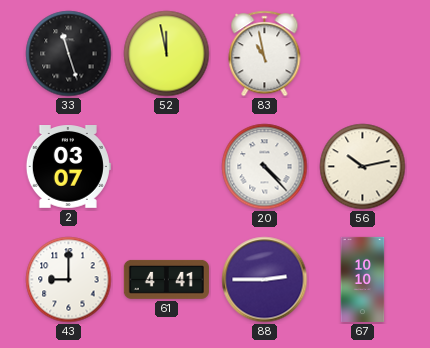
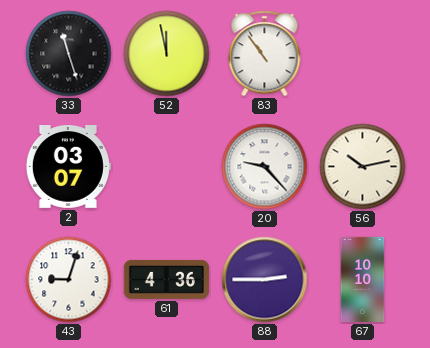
83: 10:58 -> 10:54 (265, 54)
20: 4:23 -> 9:23 (265, 167)
43: 9:00 -> 9:03 (69, 280)
61: 4:41 -> 4:36 (166, 279)
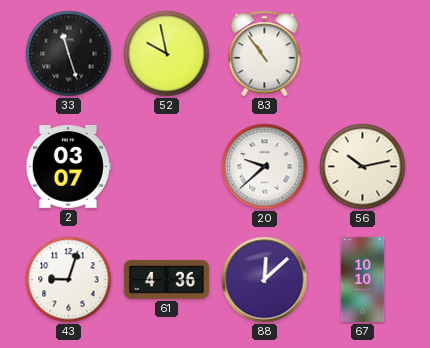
52: 11:58 -> 9:58 (167, 54)
20: 9:23 -> 9:38 (265, 167)
88: 2:45 -> 12:08 (265, 280)
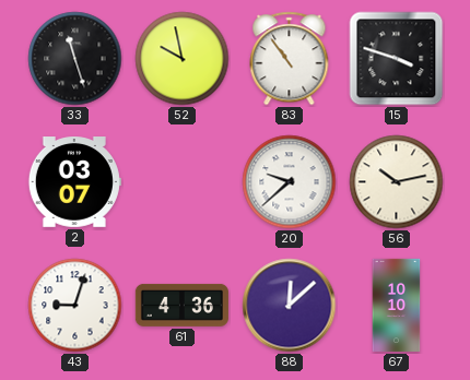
15: none -> 3:48 (397, 59)
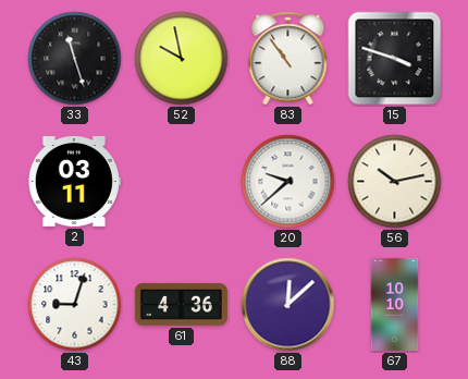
2: 03:07 -> 03:11 (74, 182)
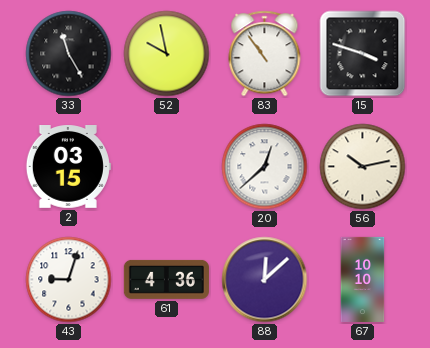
33: 11:27 -> 11:25 (69, 54)
2: 03:11 -> 03:15 (68, 167)
20: 9:38 -> 12:38 (265, 167)
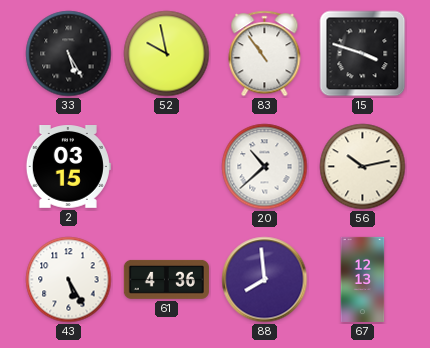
33: 11:25 -> 5:25 (69, 54)
20: 12:38 -> 10:38 (265, 167)
43: 9:03 -> 5:25 (69, 280)
88: 12:08 -> 7:59 (265, 280)
67: 10:10 -> 12:13 (363, 279)
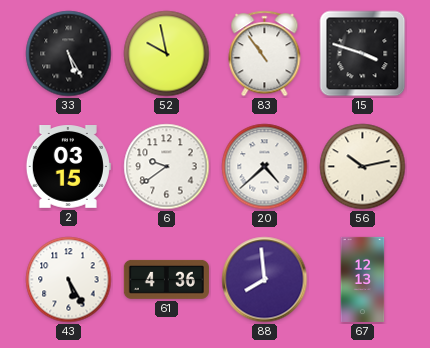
6: none -> 9:39 (167, 167)
20: 10:38 -> 4:38 (265, 167)
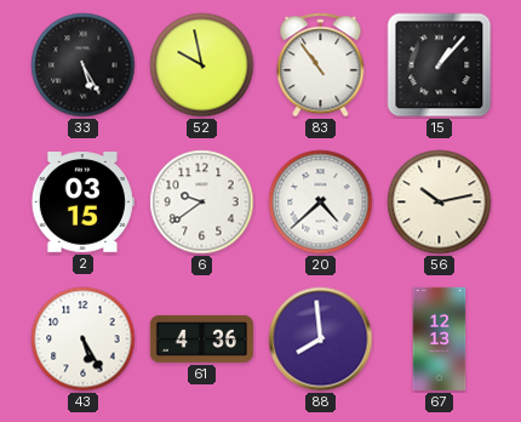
15: 3:48 -> 1:07 (440, 65)
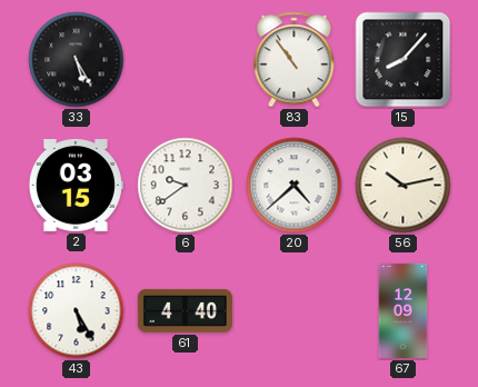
52: 9:58 -> none (202, 65)
15: 1:07 -> 8:07 (404, 60)
61: 4:36 -> 4:40 (185, 310)
88: 7:59 -> none (321, 340)
67: 12:13 -> 12:09 (404, 310)
